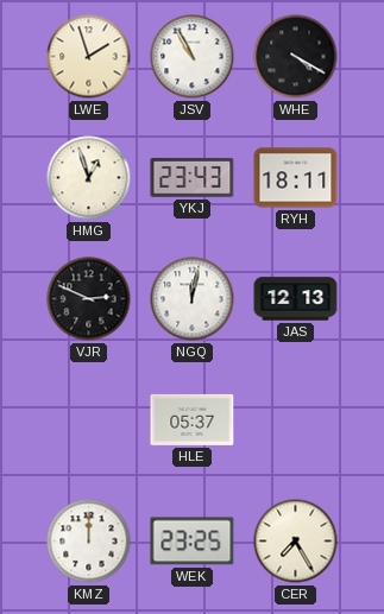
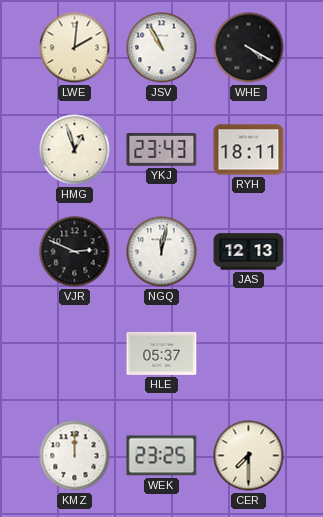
LWE: 1:57 -> 2:01 (75, 48)
CER: 7:25 -> 7:30 (249, 456)
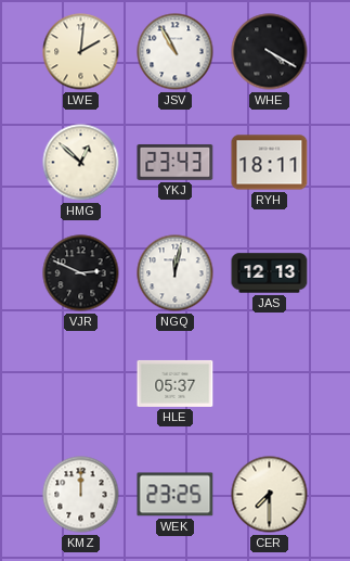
HMG: 12:57 -> 12:52 (81, 163)
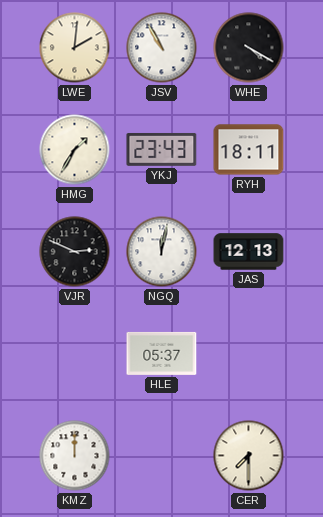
HMG: 12:52 -> 1:35 (75, 150)
WEK: 23:25 -> none (176, 495)
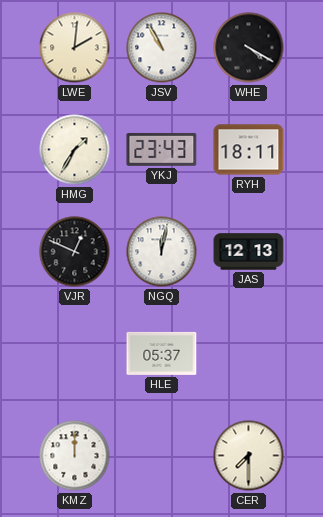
VJR: 2:49 -> 12:49 (75, 252)
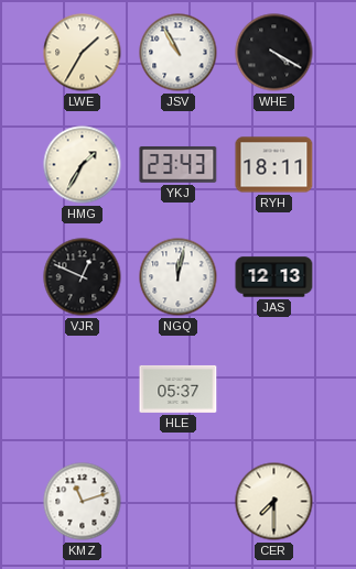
LWE: 2:01 -> 1:35 (83, 53)
KMZ: 12:00 -> 11:12 (83, 502)
